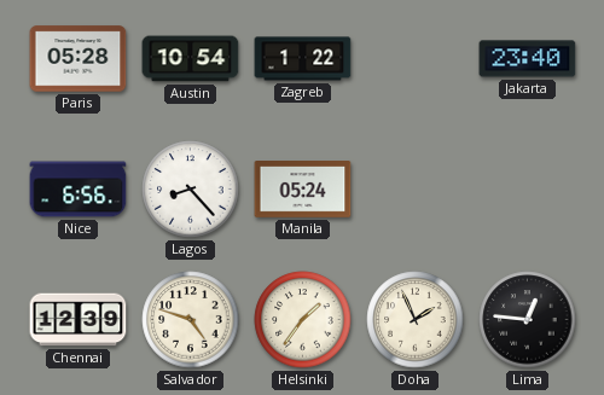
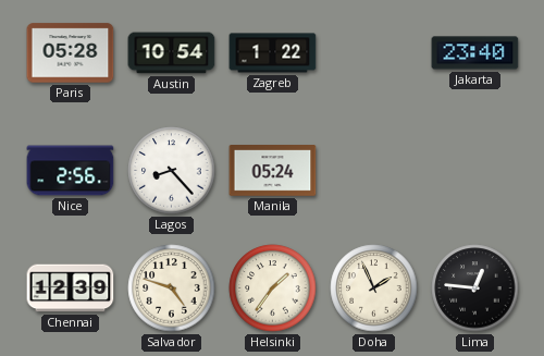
Nice: 6:56 -> 2:56 (71, 171)
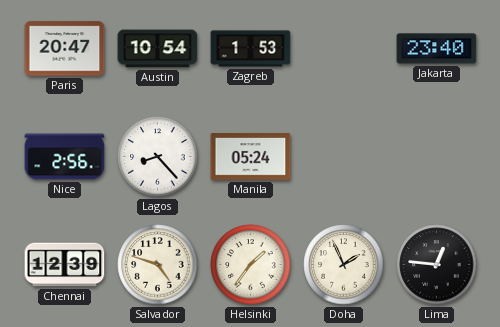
Paris: 05:28 -> 20:47 (65, 49)
Zagreb: 1:22 -> 1:53 (251, 49)
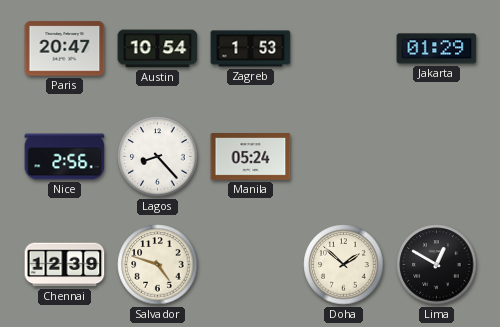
Jakarta: 23:40 -> 01:29 (437, 49)
Helsinki: 1:36 -> none (251, 265)
Doha: 1:56 -> 1:52 (344, 265)
Lima: 12:46 -> 12:50 (437, 265)
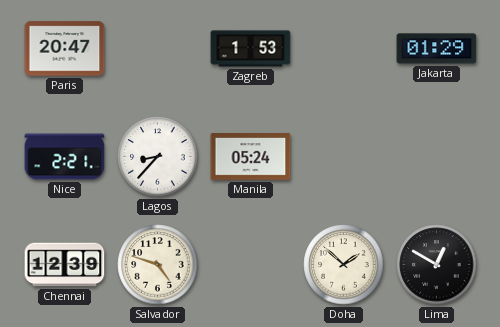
Austin: 10:54 -> none (158, 49)
Nice: 2:56 -> 2:21 (65, 157)
Lagos: 8:23 -> 8:37 (158, 157)
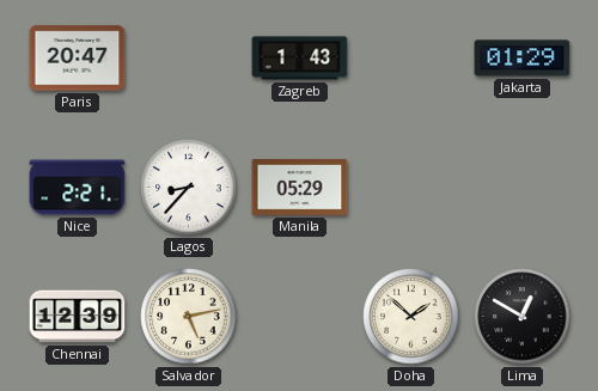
Zagreb: 1:53 -> 1:43 (300, 59)
Manila: 05:24 -> 05:29 (300, 188)
Salvador: 4:48 -> 5:13 (189, 317)
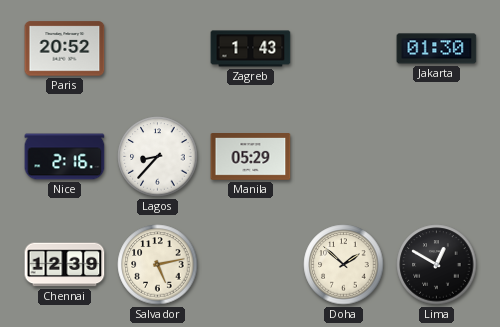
Paris: 20:47 -> 20:52 (65, 49)
Jakarta: 01:29 -> 01:30 (437, 49)
Nice: 2:21 -> 2:16 (65, 157)
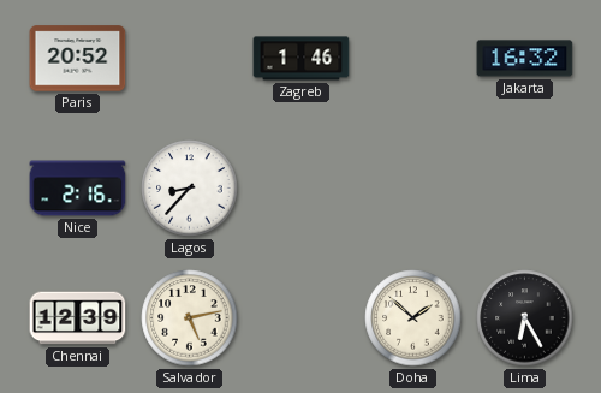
Zagreb: 1:43 -> 1:46 (302, 59)
Jakarta: 01:30 -> 16:32 (525, 59)
Manila: 05:29 -> none (251, 157)
Lima: 12:50 -> 6:25 (525, 318)
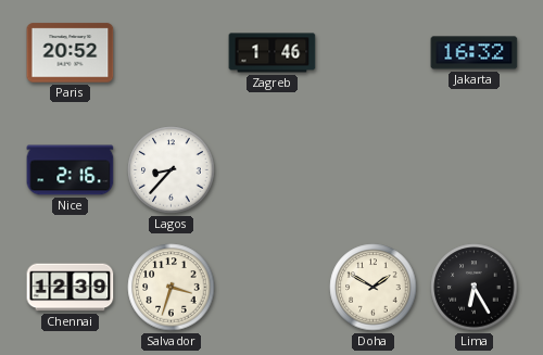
Salvador: 5:13 -> 3:33 (172, 288)
Doha: 1:52 -> 1:50 (374, 288)
